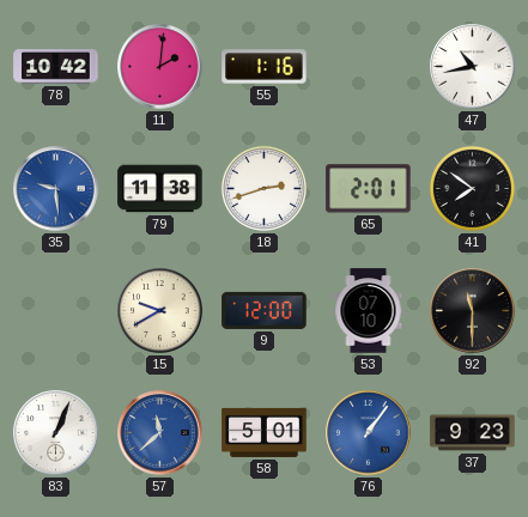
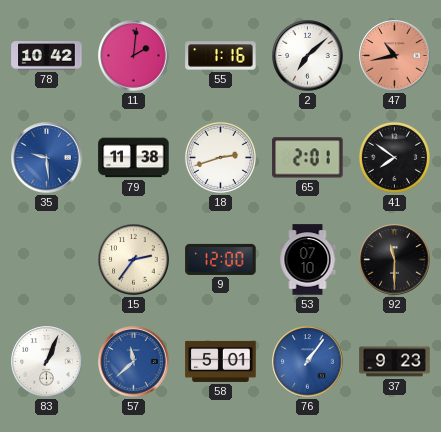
2: none -> 7:08 (308, 56)
47 dial: white -> salmon (395, 56)
15: 9:40 -> 2:36 (134, 260)
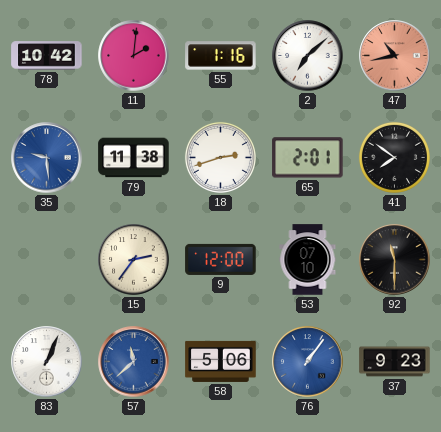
58: 5:01 -> 5:06 (221, 361)
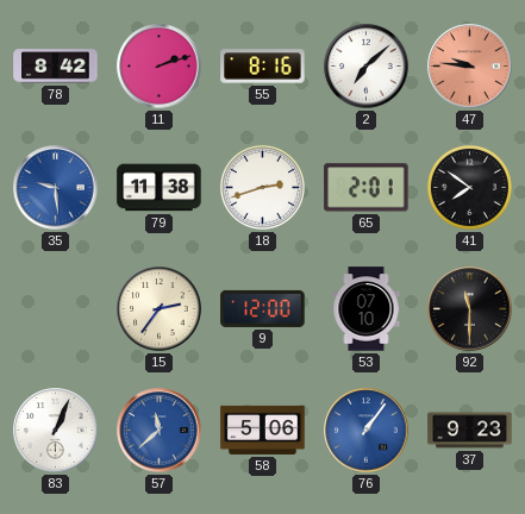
78: 10:42 -> 8:42 (56, 67)
11: 2:01 -> 2:12 (160, 67)
55: 1:16 -> 8:16 (263, 67)
47: 10:43 -> 9:46 (470, 67)
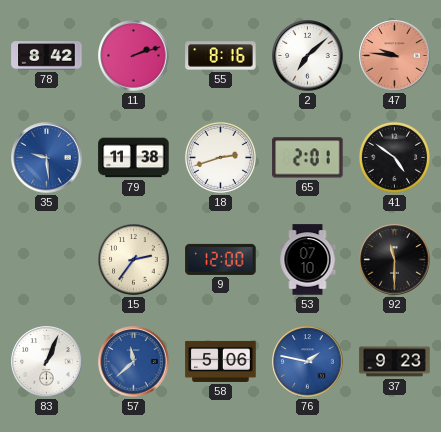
41: 7:51 -> 4:51 (394, 157)
76: 1:06 -> 1:47 (308, 362)
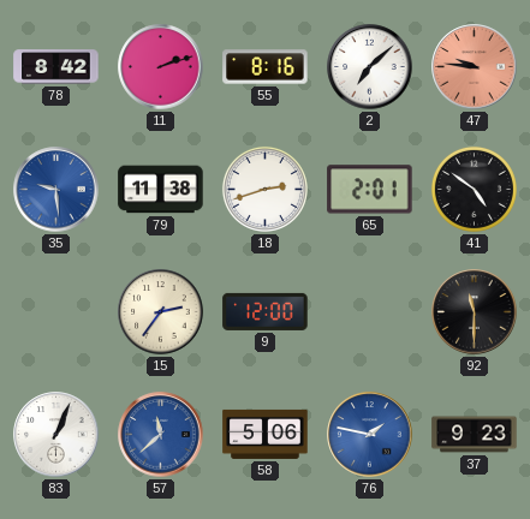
53: 07:10 -> none (308, 260)
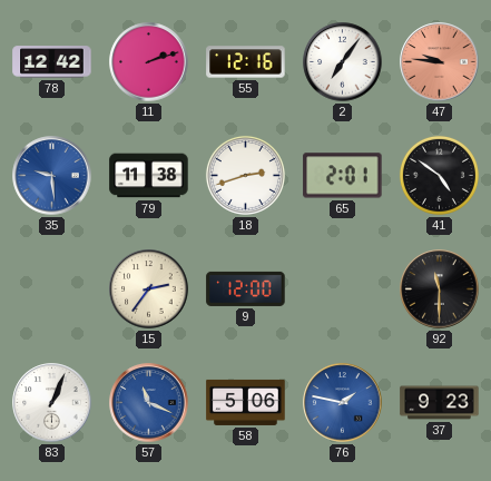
78: 8:42 -> 12:42 (52, 62)
55: 8:16 -> 12:16 (246, 62)
2: 7:08 -> 7:06 (343, 62)
57: 11:38 -> 11:19 (149, 403)
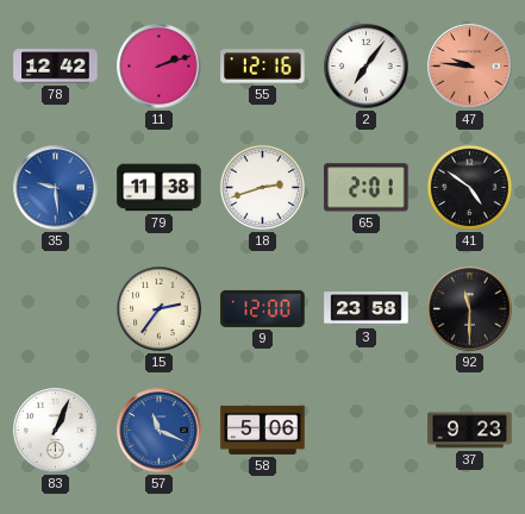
3: none -> 23:58 (367, 309)
76: 1:47 -> none (343, 403)
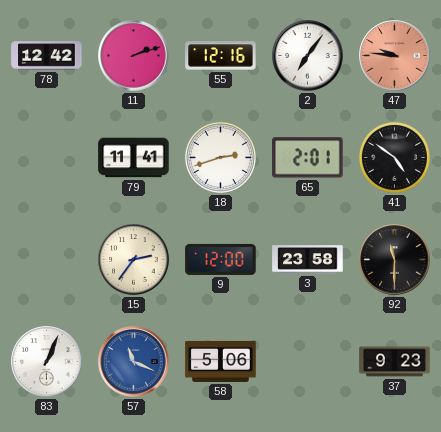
35: 9:29 -> none (56, 188)
79: 11:38 -> 11:41 (134, 158)
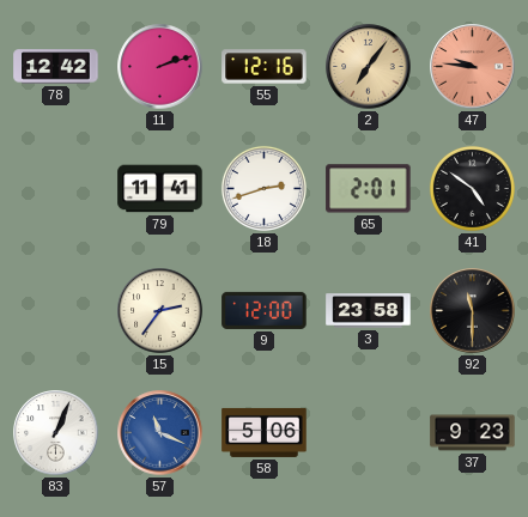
2 dial: white -> champagne (369, 67)
